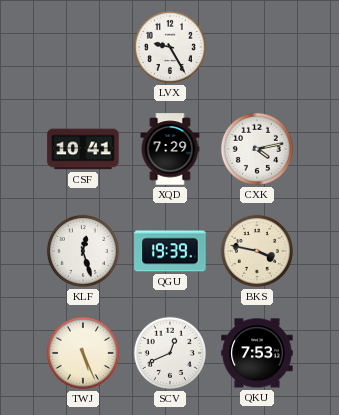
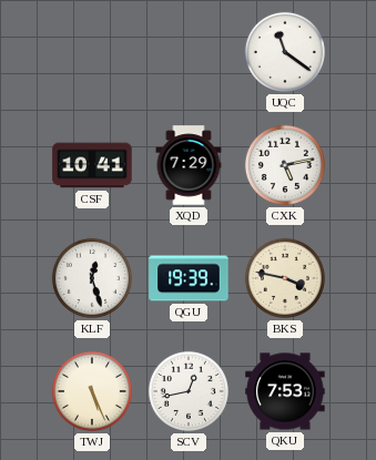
LVX: 9:25 -> none (170, 47)
UQC: none -> 11:21 (285, 52)
CXK: 4:13 -> 5:13 (285, 165)
SCV: 12:41 -> 12:43 (189, 391)
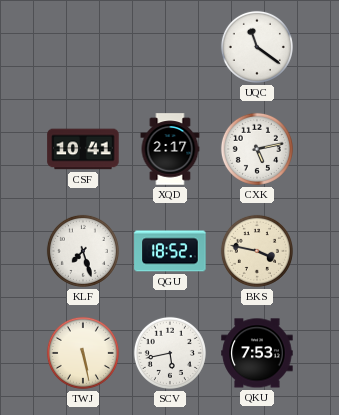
XQD: 7:29 -> 2:17 (170, 149)
KLF: 12:27 -> 7:27 (83, 251)
QGU: 19:39 -> 18:52 (170, 251)
TWJ: 5:26 -> 5:28 (83, 353)
SCV: 12:43 -> 5:43 (170, 353)
